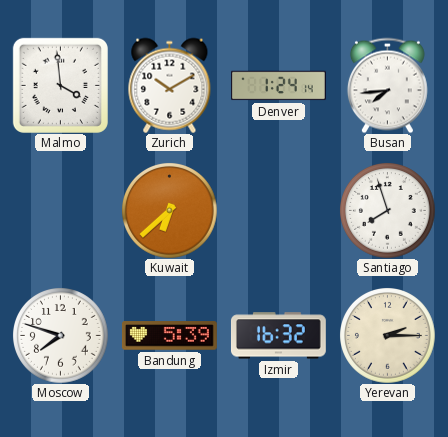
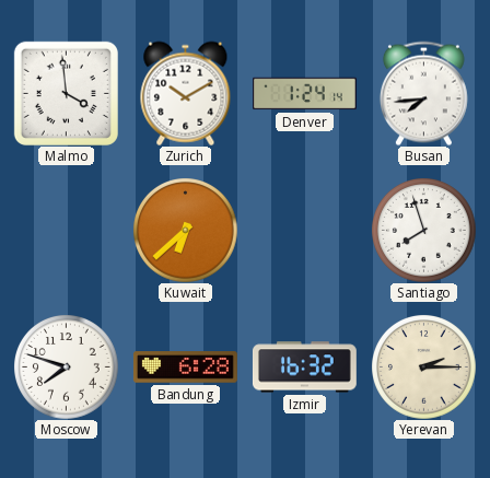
Bandung: 5:39 -> 6:28 (185, 368)
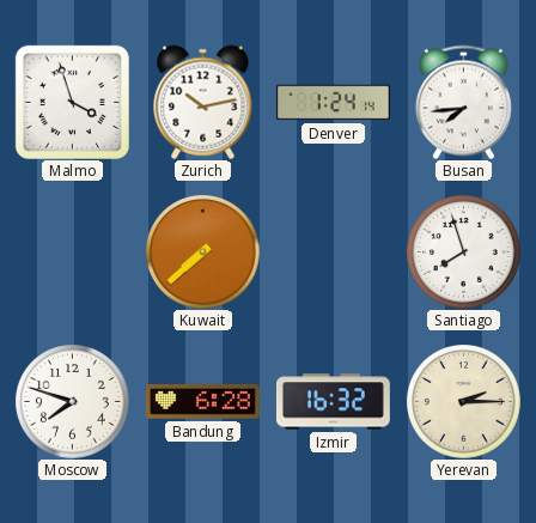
Malmo: 3:59 -> 3:57 (72, 102)
Zurich: 10:10 -> 10:13 (203, 102)
Kuwait: 6:38 -> 7:38 (203, 253)
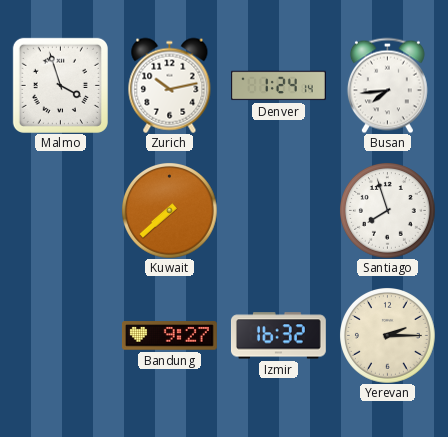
Moscow: 7:48 -> none (73, 402)
Bandung: 6:28 -> 9:27 (169, 336)
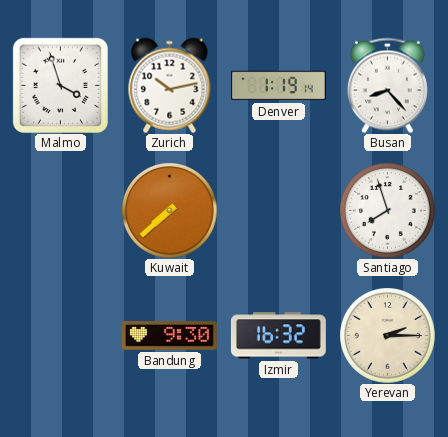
Denver: 1:24 -> 1:19 (279, 86)
Busan: 7:44 -> 8:23 (387, 85)
Bandung: 9:27 -> 9:30 (169, 336)
